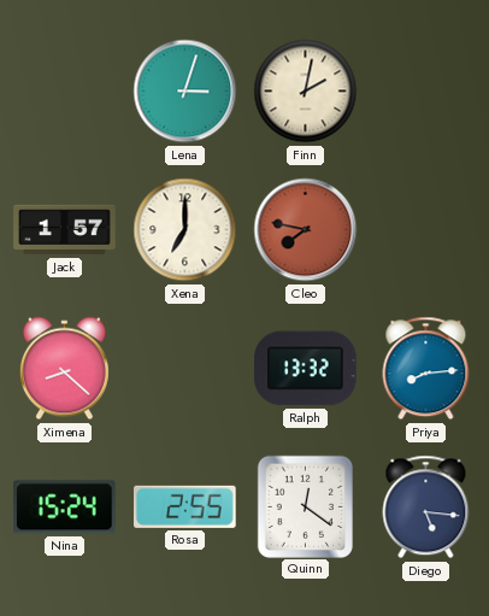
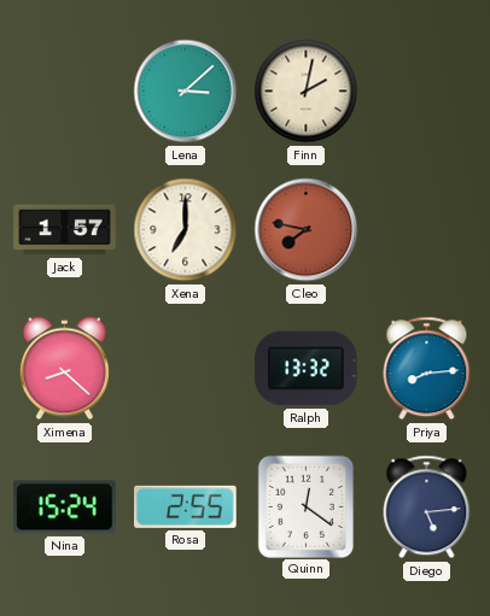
Lena: 3:03 -> 3:08 (186, 92)
Diego: 5:16 -> 5:14 (427, 508)
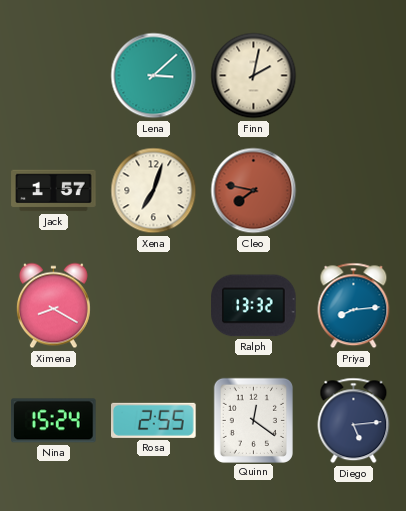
Xena: 7:00 -> 7:03 (154, 191)
Ximena: 8:22 -> 8:20 (53, 306)
